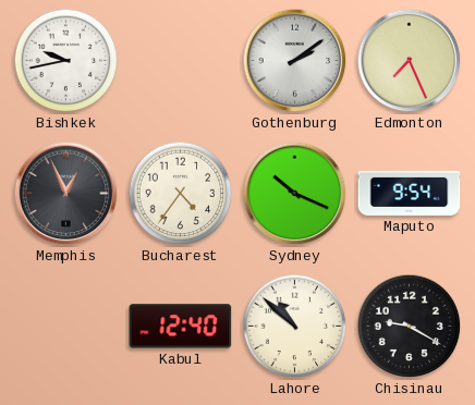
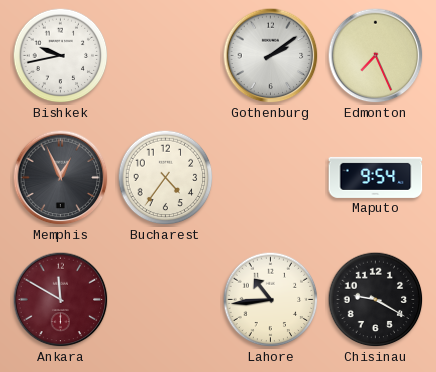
Sydney: 10:19 -> none (295, 194)
Ankara: none -> 11:50 (61, 300)
Kabul: 12:40 -> none (181, 327)
Lahore: 10:52 -> 10:44 (271, 300)
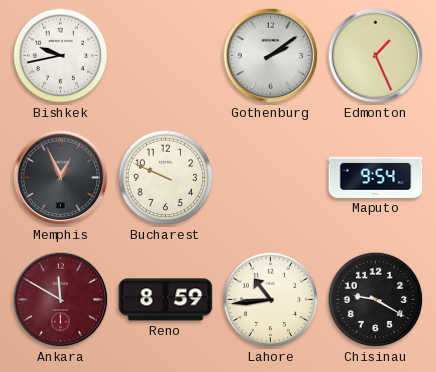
Edmonton: 7:26 -> 1:26 (376, 56)
Bucharest: 4:36 -> 9:49 (166, 178)
Reno: none -> 8:59 (166, 300)
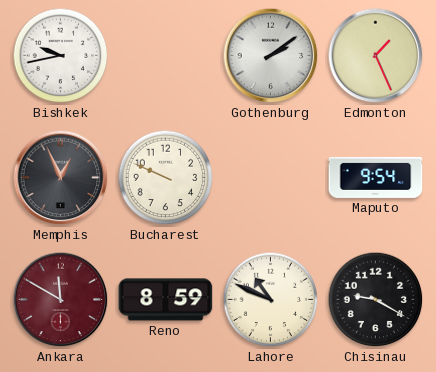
Lahore: 10:44 -> 10:49 (271, 300)
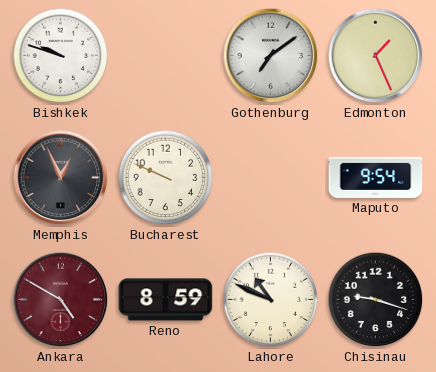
Bishkek: 9:43 -> 9:48 (61, 56)
Gothenburg: 2:09 -> 7:09 (271, 56)
Ankara: 11:50 -> 4:50 (61, 300)
Chisinau: 9:20 -> 9:18 (376, 300)
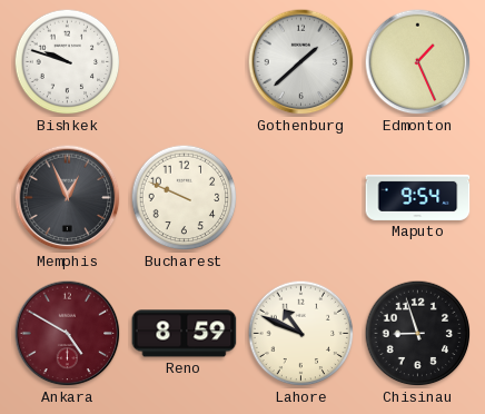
Gothenburg: 7:09 -> 1:38 (301, 62)
Chisinau: 9:18 -> 8:57 (418, 334)
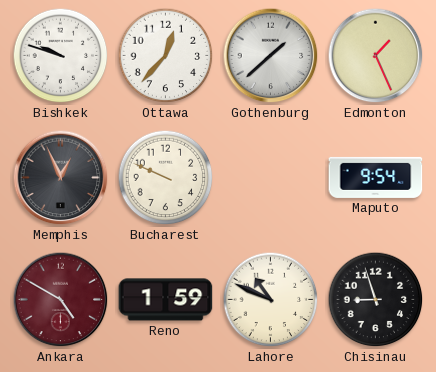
Ottawa: none -> 12:37 (166, 56)
Reno: 8:59 -> 1:59 (166, 300)
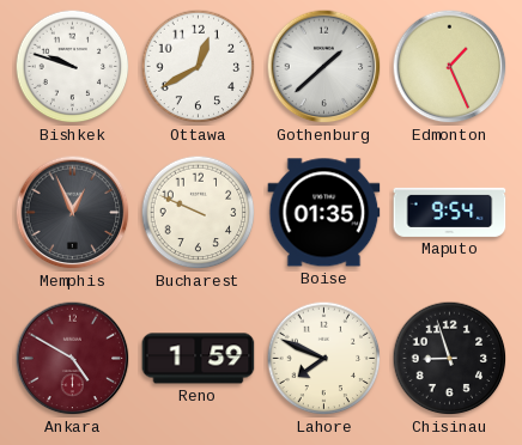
Ottawa: 12:37 -> 12:40 (199, 67)
Boise: none -> 01:35 (324, 213)
Lahore: 10:49 -> 7:49 (324, 359)
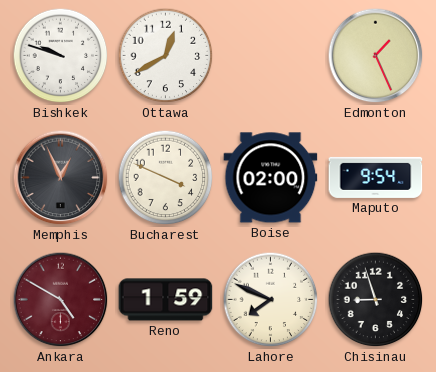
Gothenburg: 1:38 -> none (324, 67)
Bucharest: 9:49 -> 3:49 (166, 178)
Boise: 01:35 -> 02:00 (271, 178)
